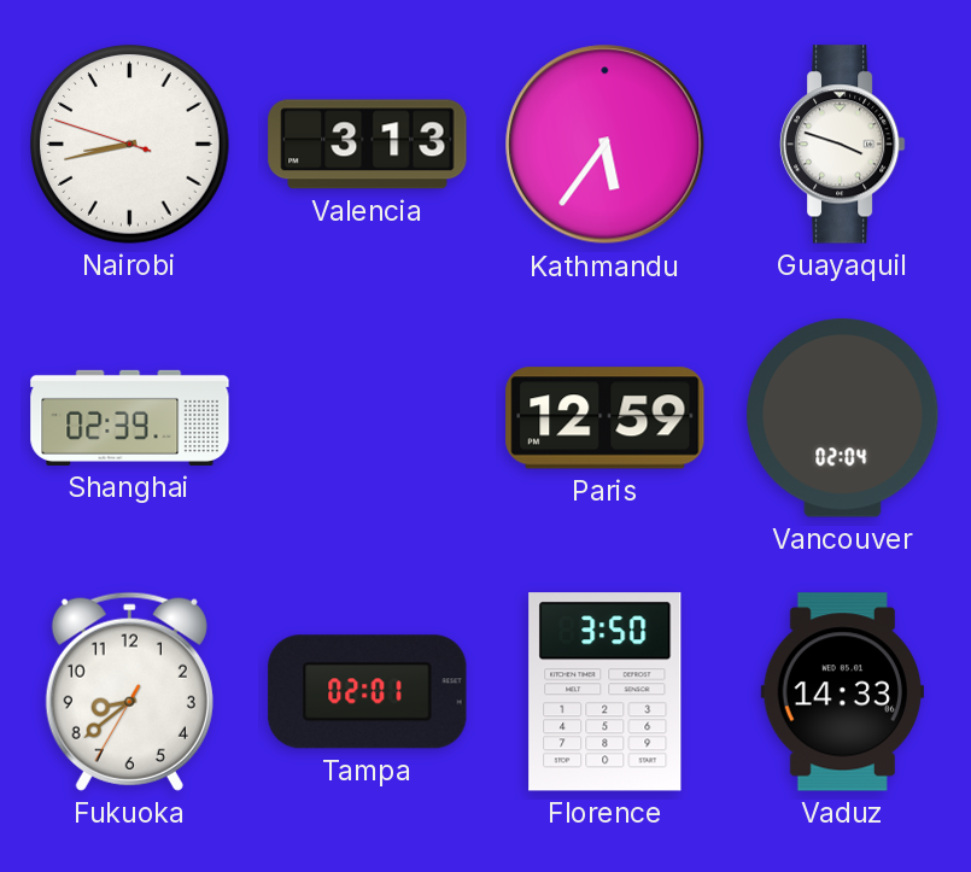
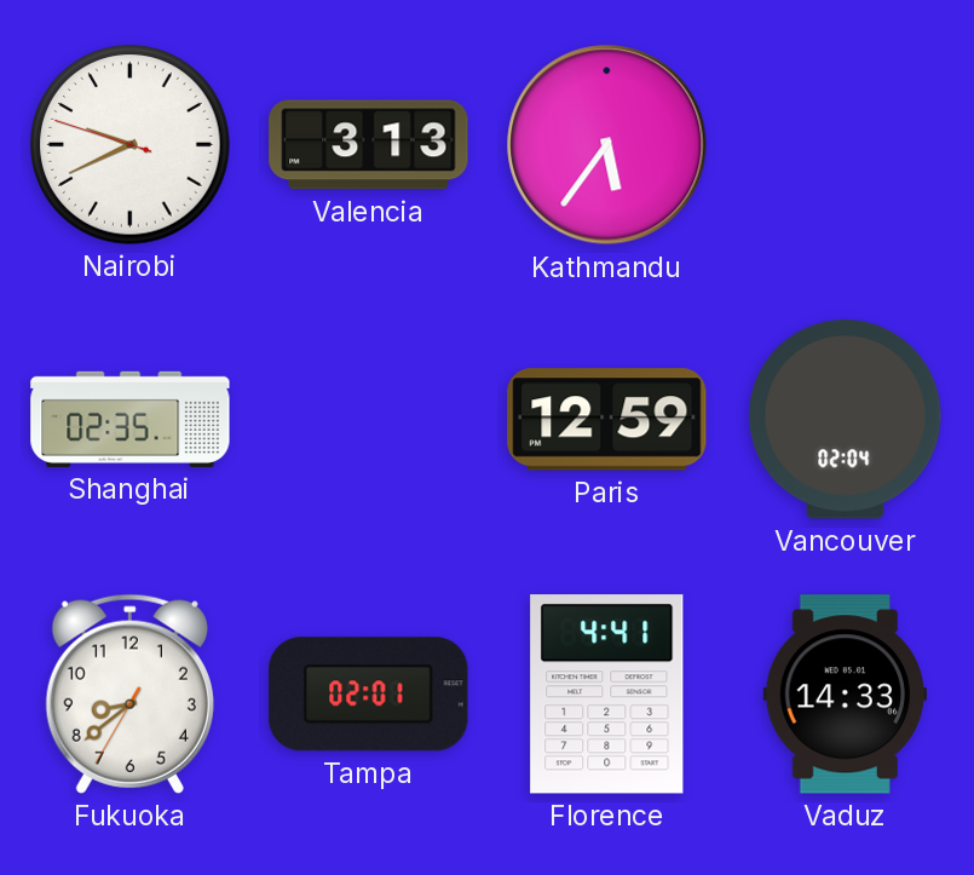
Nairobi: 8:42 -> 9:40 (131, 145)
Guayaquil: 3:48 -> none (842, 145)
Shanghai: 02:39 -> 02:35 (131, 419)
Florence: 3:50 -> 4:41 (607, 695)
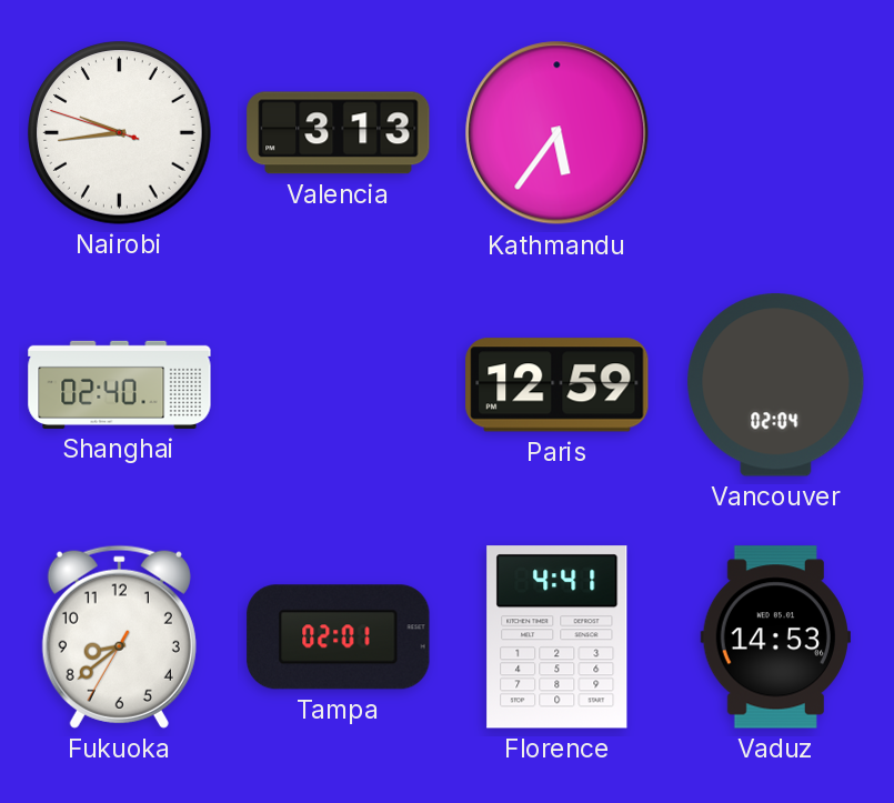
Nairobi: 9:40 -> 9:43 (120, 133)
Shanghai: 02:35 -> 02:40 (120, 384)
Vaduz: 14:33 -> 14:53 (775, 638)
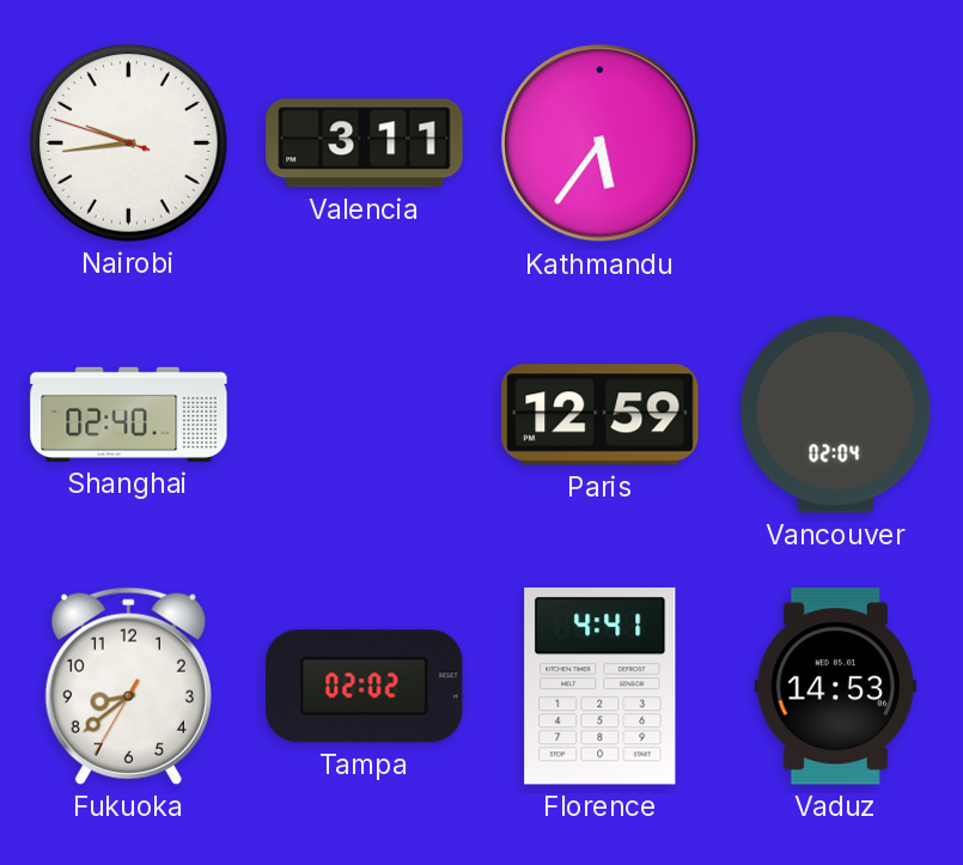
Valencia: 3:13 -> 3:11 (365, 144)
Tampa: 02:01 -> 02:02 (365, 687)
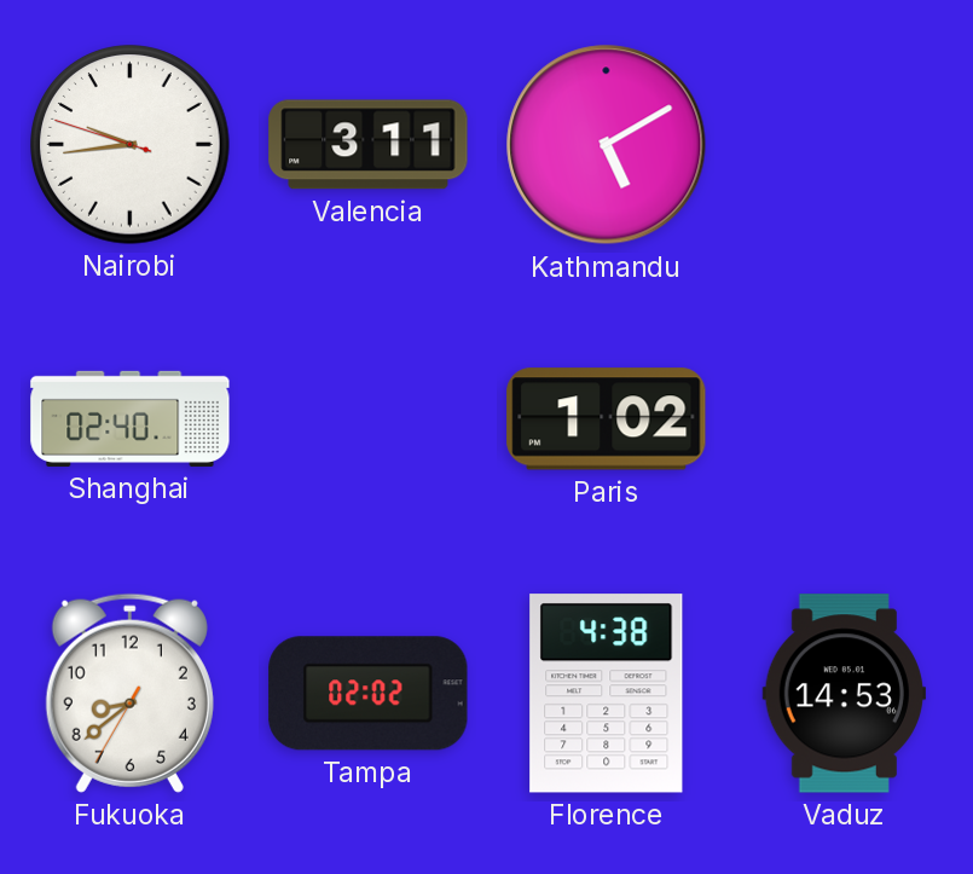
Kathmandu: 5:36 -> 5:10 (607, 145)
Paris: 12:59 -> 1:02 (607, 419)
Vancouver: 02:04 -> none (836, 415)
Florence: 4:41 -> 4:38 (607, 694)
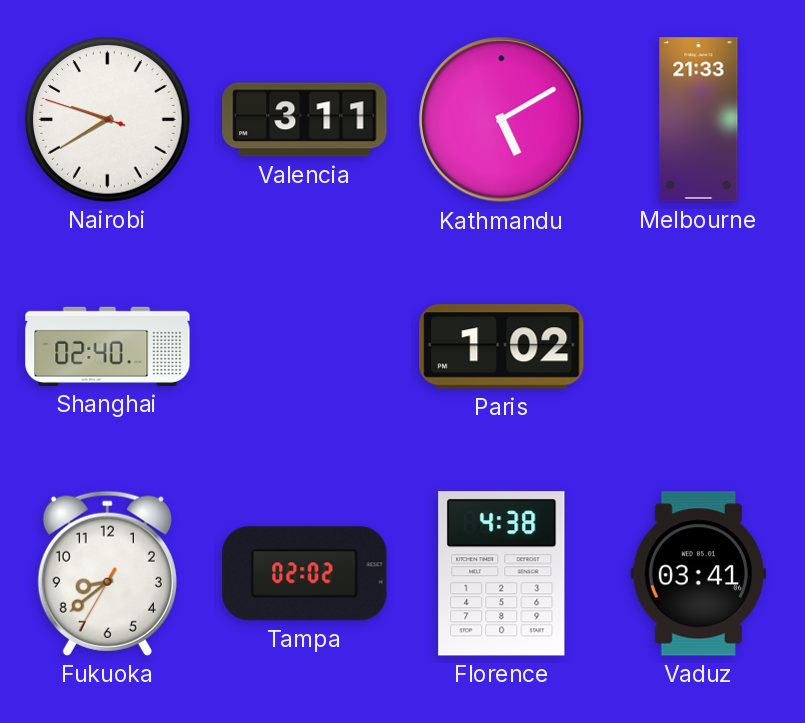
Nairobi: 9:43 -> 9:39 (108, 120)
Melbourne: none -> 21:33 (699, 120)
Vaduz: 14:53 -> 03:41 (698, 574)
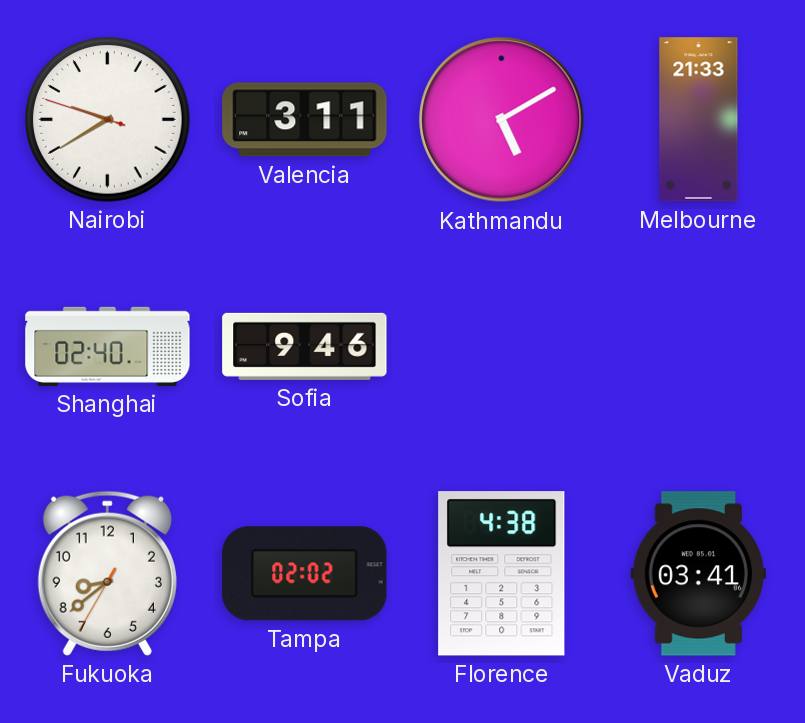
Sofia: none -> 9:46 (305, 346)
Paris: 1:02 -> none (502, 347)
